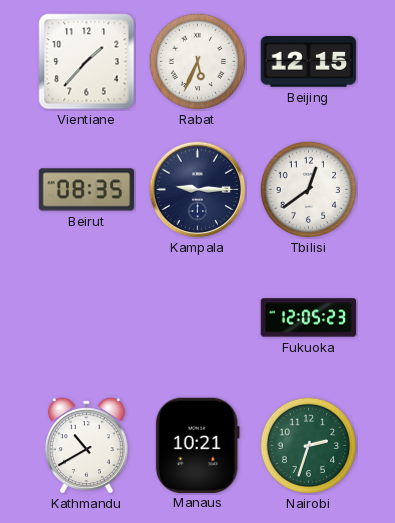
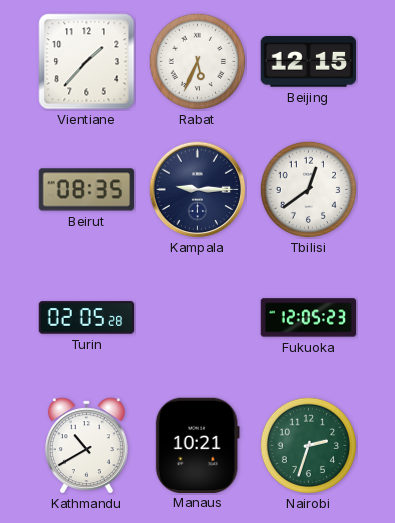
Turin: none -> 02:05 (87, 318)
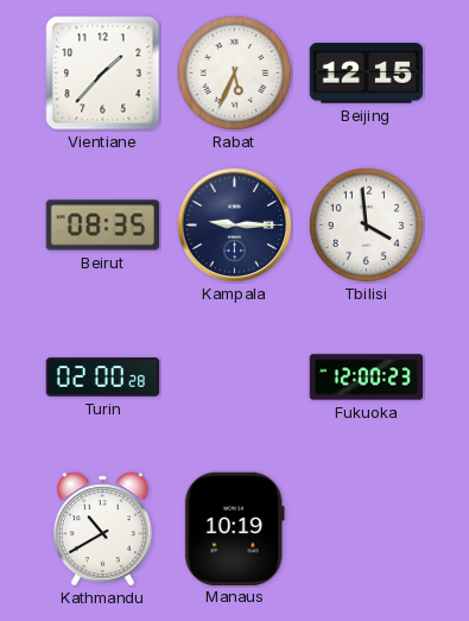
Tbilisi: 12:39 -> 3:59 (366, 224)
Turin: 02:05 -> 02:00 (103, 378)
Fukuoka: 12:05 -> 12:00 (367, 378)
Manaus: 10:21 -> 10:19 (234, 528)
Nairobi: 2:33 -> none (308, 445)
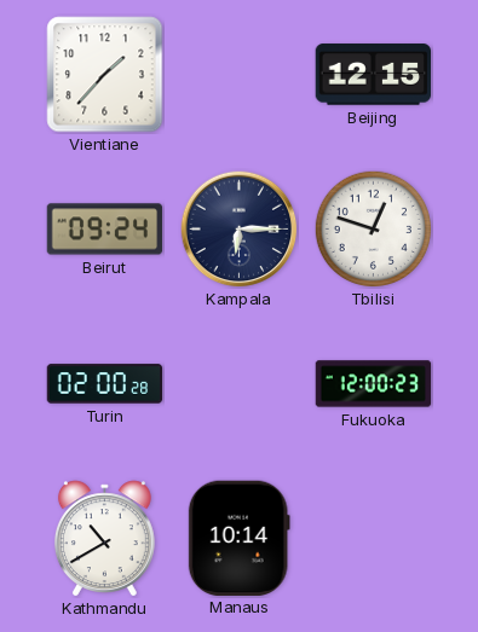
Rabat: 5:34 -> none (234, 72)
Beirut: 08:35 -> 09:24 (105, 230)
Kampala: 9:15 -> 6:15 (240, 230)
Tbilisi: 3:59 -> 12:48 (373, 228)
Manaus: 10:19 -> 10:14 (238, 538)
